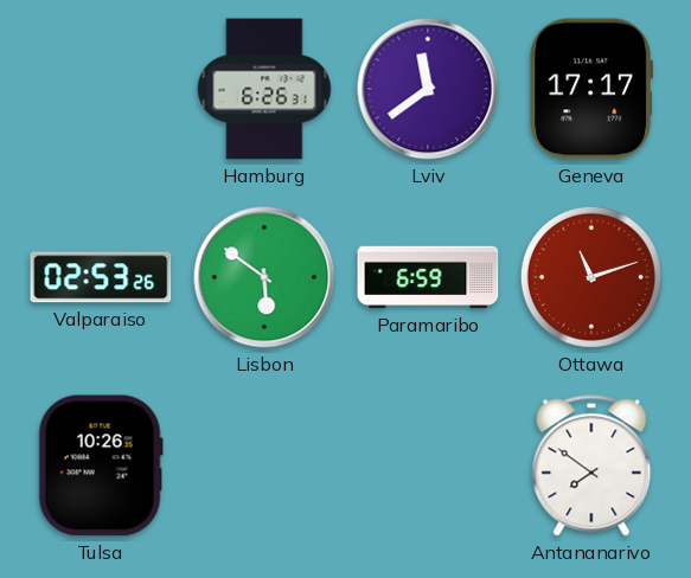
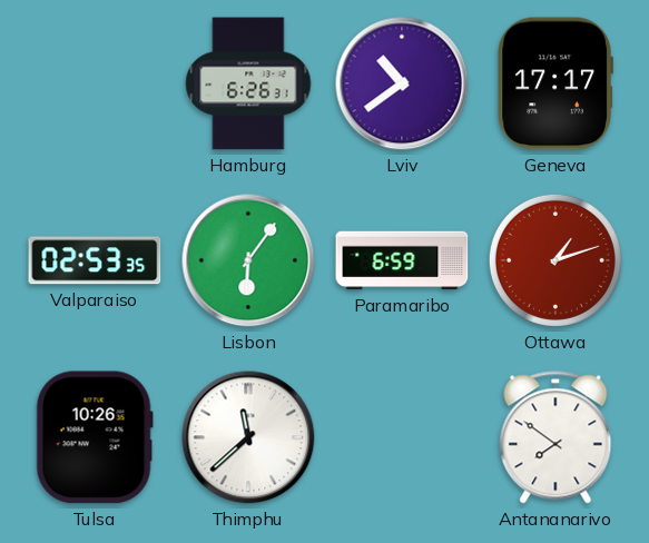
Lviv: 11:39 -> 10:39 (402, 83)
Valparaiso: 02:53:26 -> 02:53:35 (95, 260)
Lisbon: 5:51 -> 6:06 (248, 260)
Ottawa: 11:12 -> 1:12 (555, 260)
Thimphu: none -> 11:38 (248, 437)
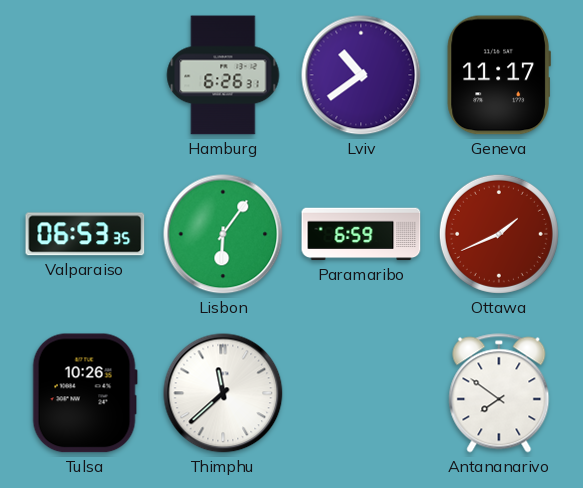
Geneva: 17:17 -> 11:17 (499, 75)
Valparaiso: 02:53 -> 06:53 (85, 234)
Ottawa: 1:12 -> 1:41 (499, 234)
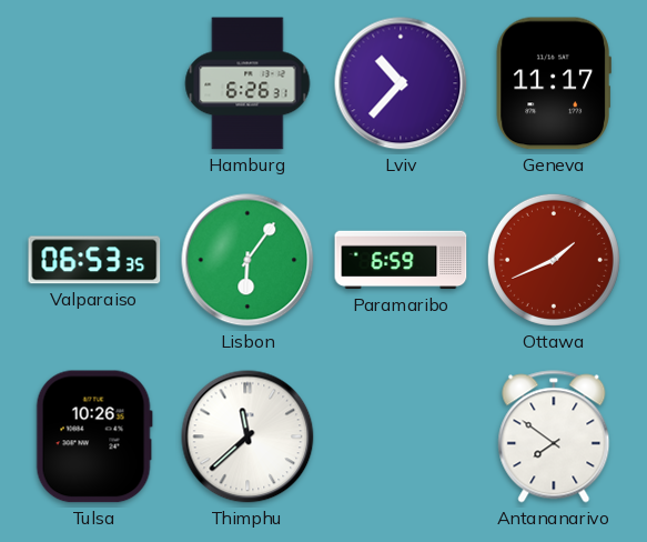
Lviv: 10:39 -> 10:37 (401, 83)
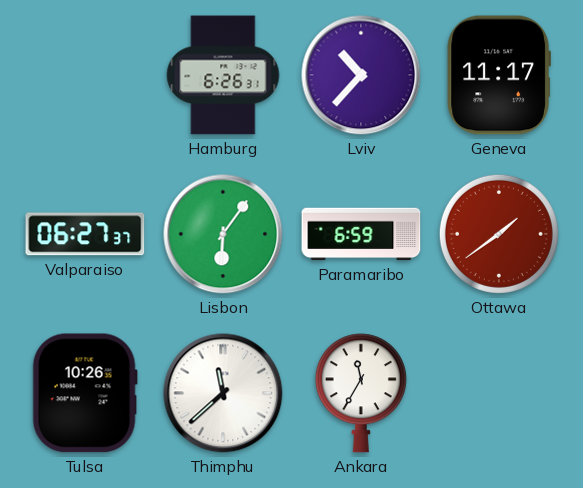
Valparaiso: 06:53 -> 06:27 (85, 234)
Ottawa: 1:41 -> 1:39 (499, 234)
Ankara: none -> 11:35 (361, 393)
Antananarivo: 7:51 -> none (554, 436)
